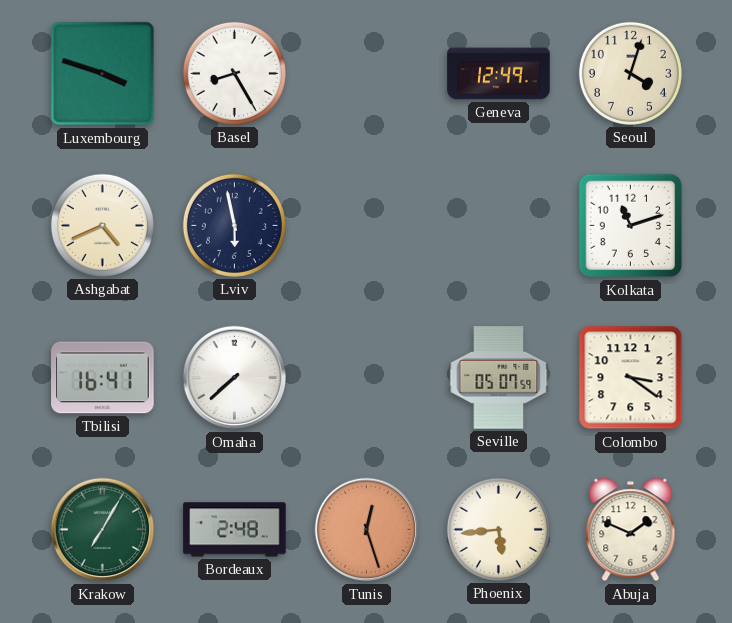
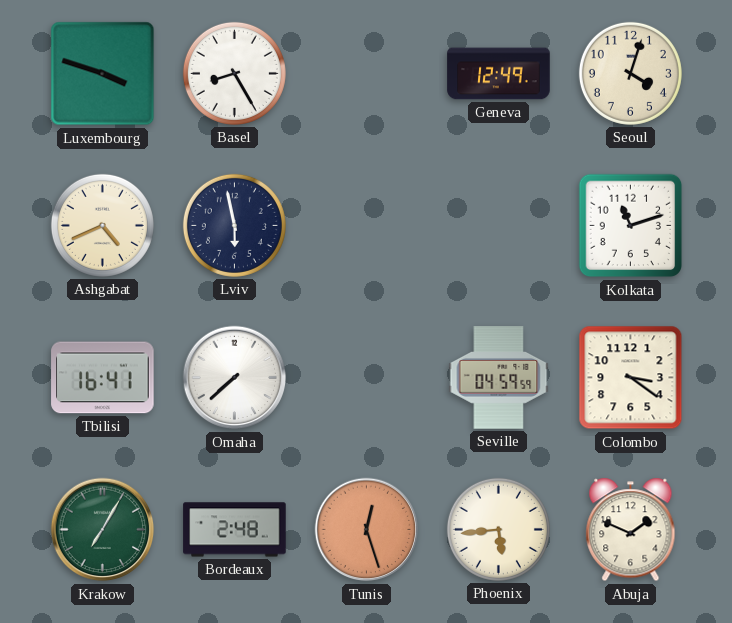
Seville: 05:07 -> 04:59 (499, 378)
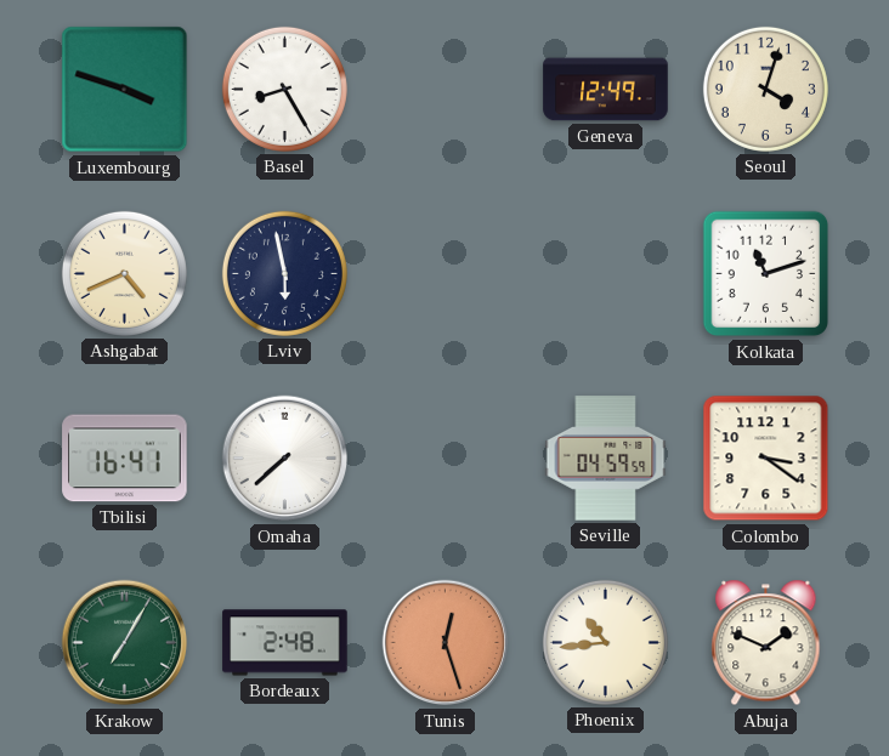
Phoenix: 5:44 -> 10:44 (605, 642)
